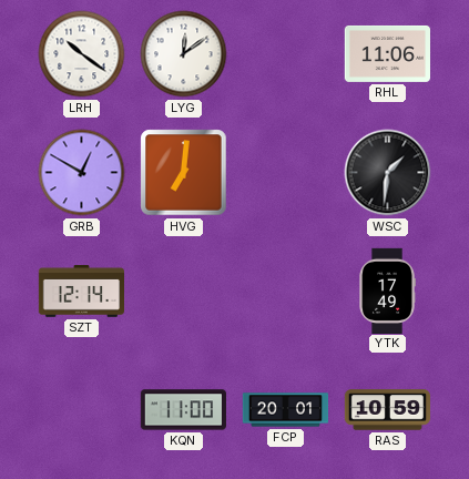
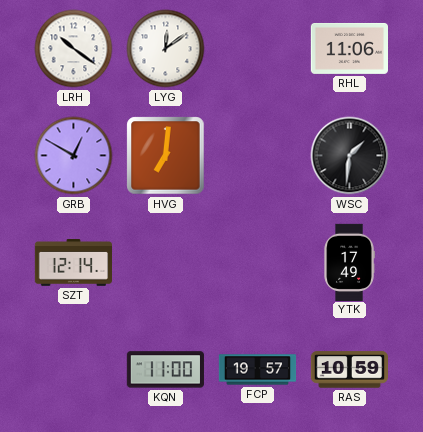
FCP: 20:01 -> 19:57 (258, 370)
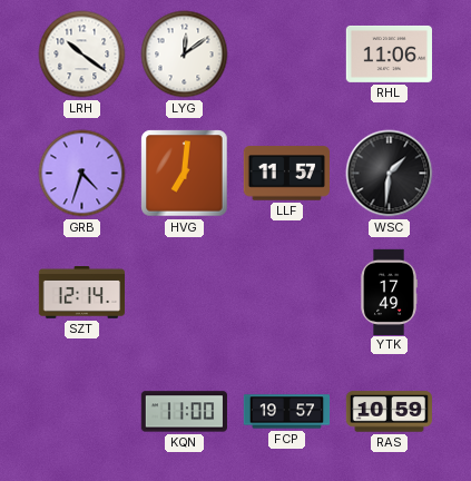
GRB: 12:50 -> 4:33 (82, 174)
LLF: none -> 11:57 (286, 174)
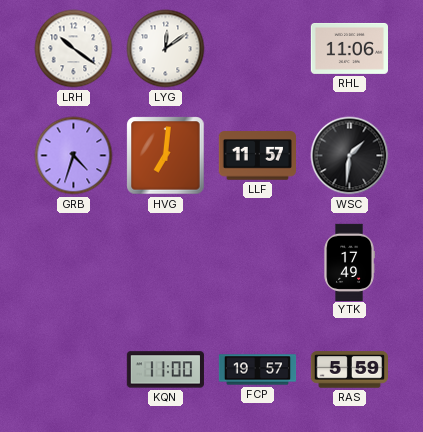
SZT: 12:14 -> none (82, 293)
RAS: 10:59 -> 5:59 (349, 370)
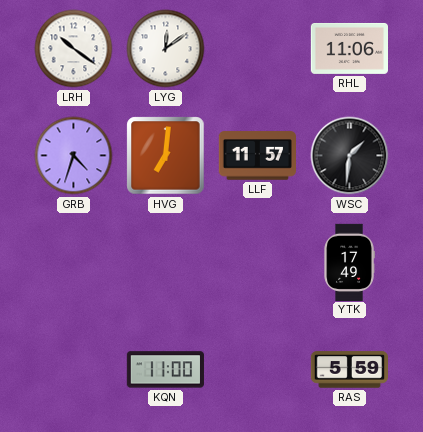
FCP: 19:57 -> none (258, 370)
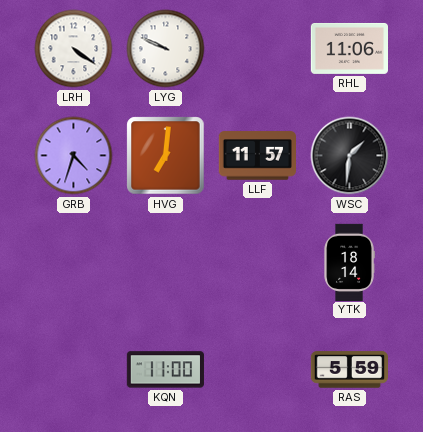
LRH: 10:21 -> 4:21 (74, 49)
LYG: 12:09 -> 9:49 (166, 49)
YTK: 17:49 -> 18:14 (349, 262)
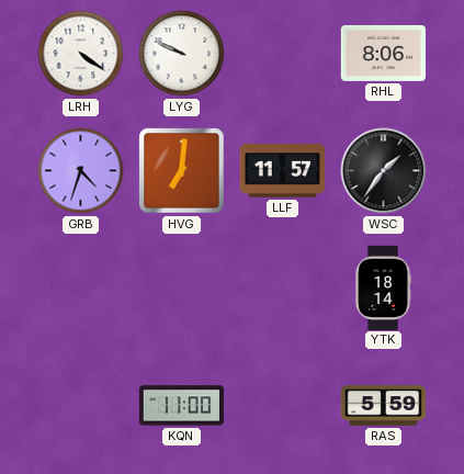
RHL: 11:06 -> 8:06 (383, 53)
WSC: 1:31 -> 1:36 (384, 171)
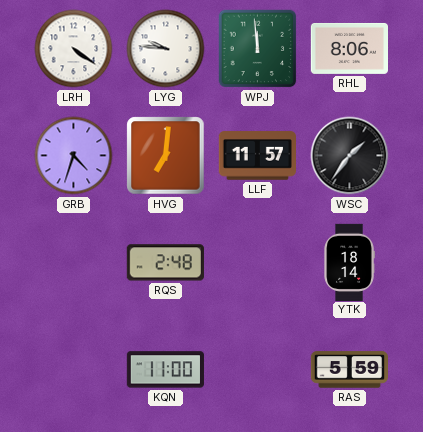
LYG: 9:49 -> 9:46 (166, 49)
WPJ: none -> 11:59 (258, 49)
RQS: none -> 2:48 (165, 263)
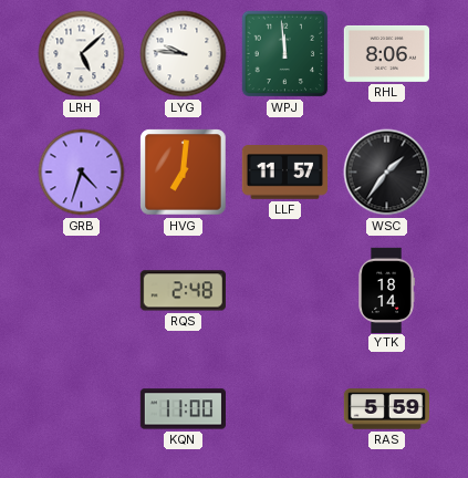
LRH: 4:21 -> 5:08 (82, 54)
